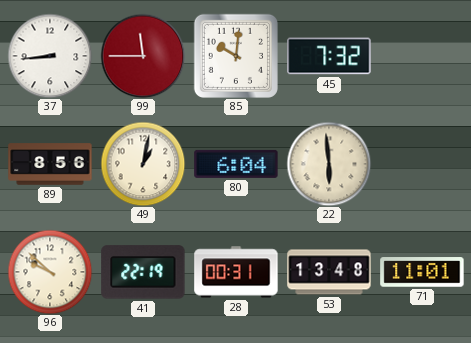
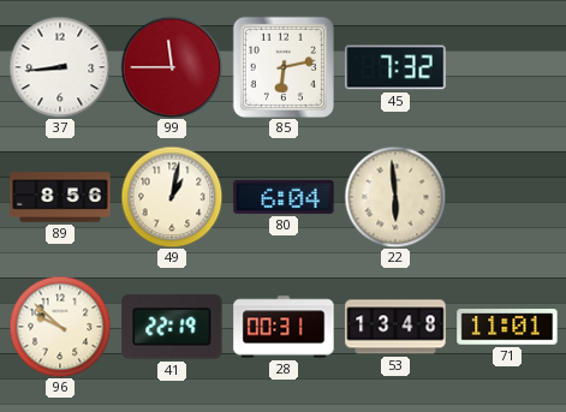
85: 10:01 -> 6:13 (284, 67)
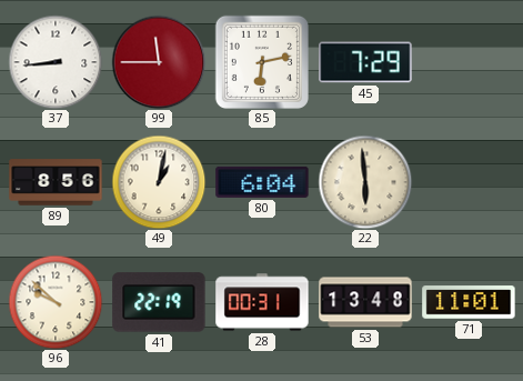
45: 7:32 -> 7:29 (365, 62)
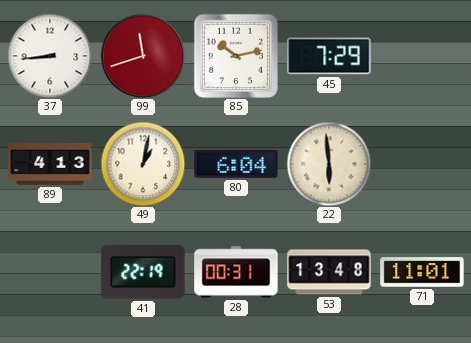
99: 11:45 -> 11:42 (143, 56)
85: 6:13 -> 10:13 (236, 56)
89: 8:56 -> 4:13 (50, 164)
96: 9:52 -> none (56, 302)
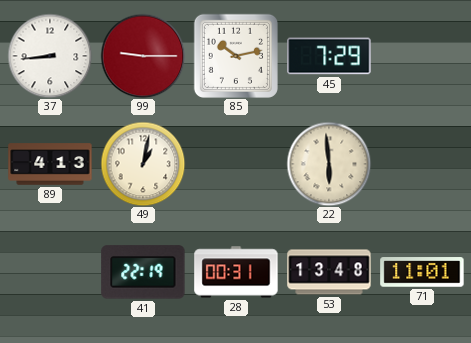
99: 11:42 -> 9:15 (143, 56)
80: 6:04 -> none (236, 164)
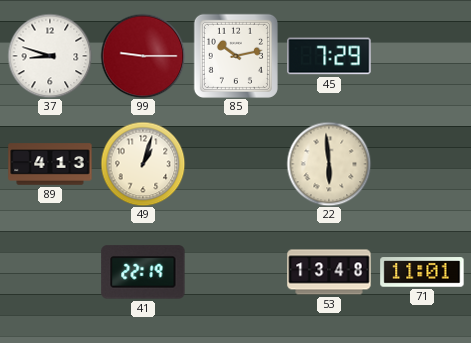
37: 8:44 -> 8:48 (50, 56)
49: 1:02 -> 1:03 (143, 164)
28: 00:31 -> none (236, 272)
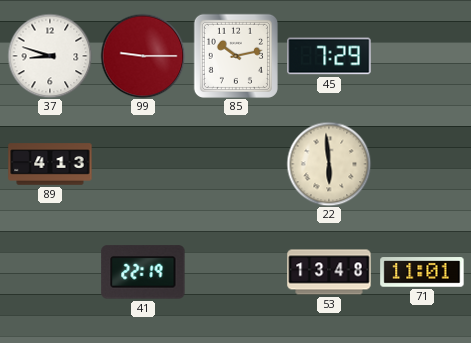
49: 1:03 -> none (143, 164)
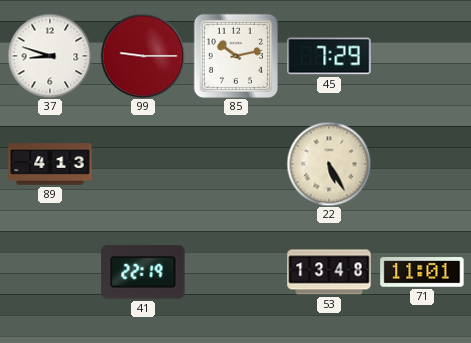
22: 5:59 -> 5:25 (329, 164)
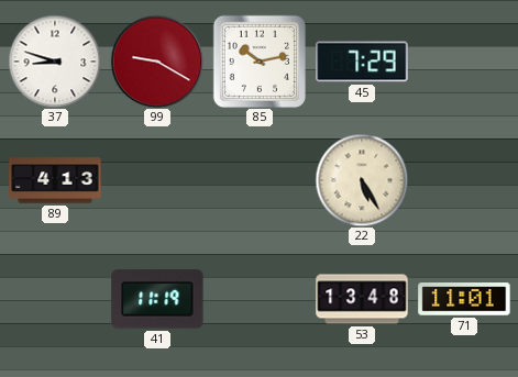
99: 9:15 -> 9:20 (157, 62)
41: 22:19 -> 11:19 (157, 299)
